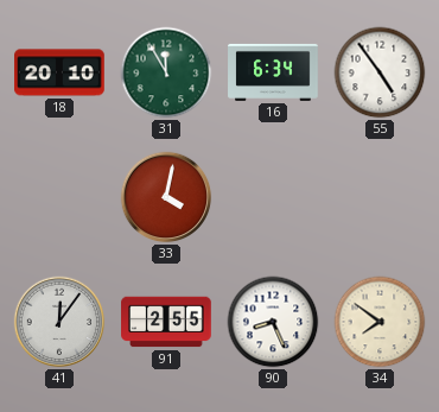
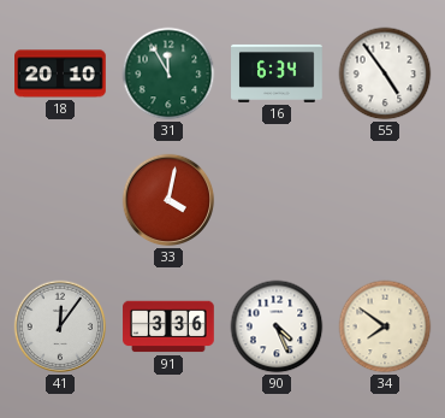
91: 2:55 -> 3:36 (168, 326)
90: 8:26 -> 4:26 (277, 326)
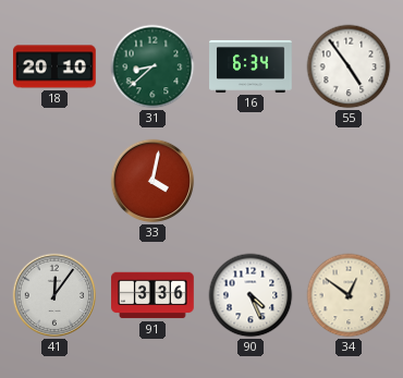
31: 11:55 -> 8:38 (152, 66)
34: 7:51 -> 12:51 (349, 295)
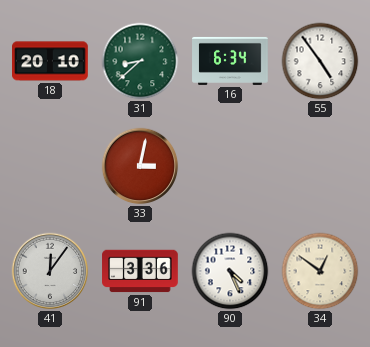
33: 4:02 -> 3:02 (140, 166)
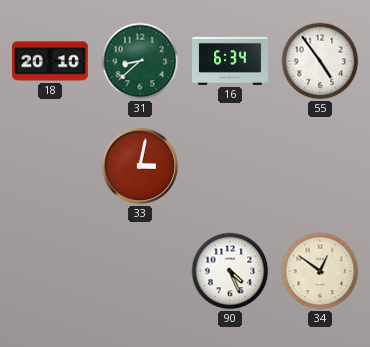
41: 12:06 -> none (50, 271)
91: 3:36 -> none (140, 271)
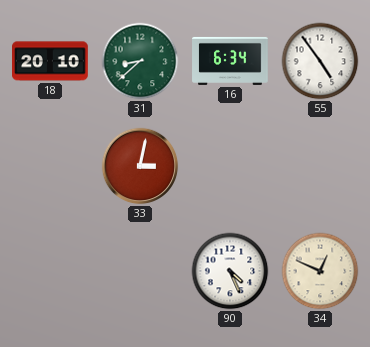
34: 12:51 -> 12:49 (320, 271)
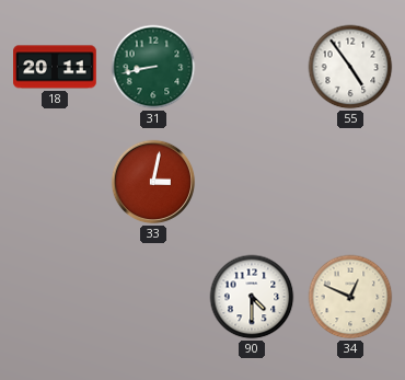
18: 20:10 -> 20:11 (55, 67)
31: 8:38 -> 8:43 (153, 67)
16: 6:34 -> none (230, 61)
90: 4:26 -> 4:30 (252, 297)
